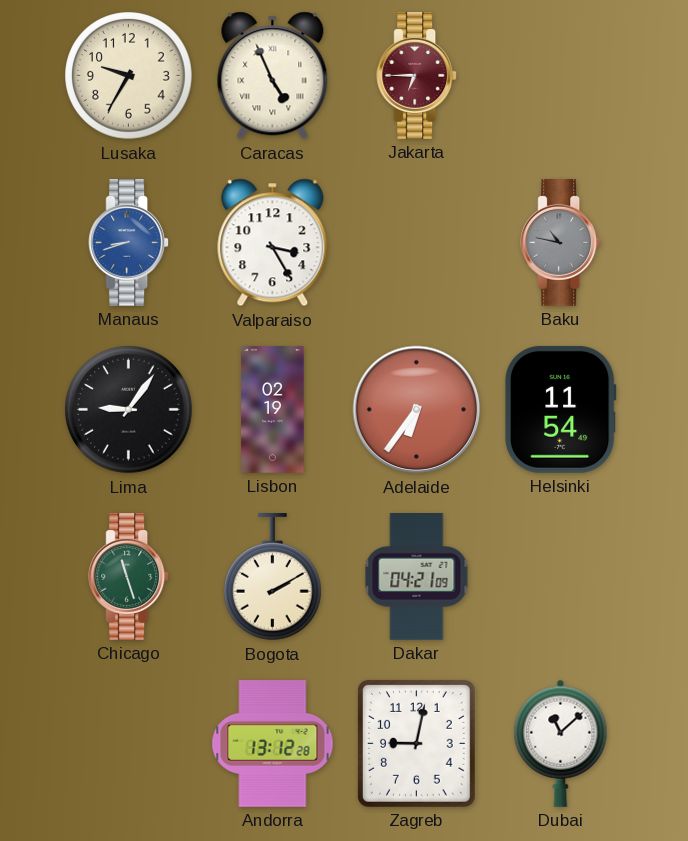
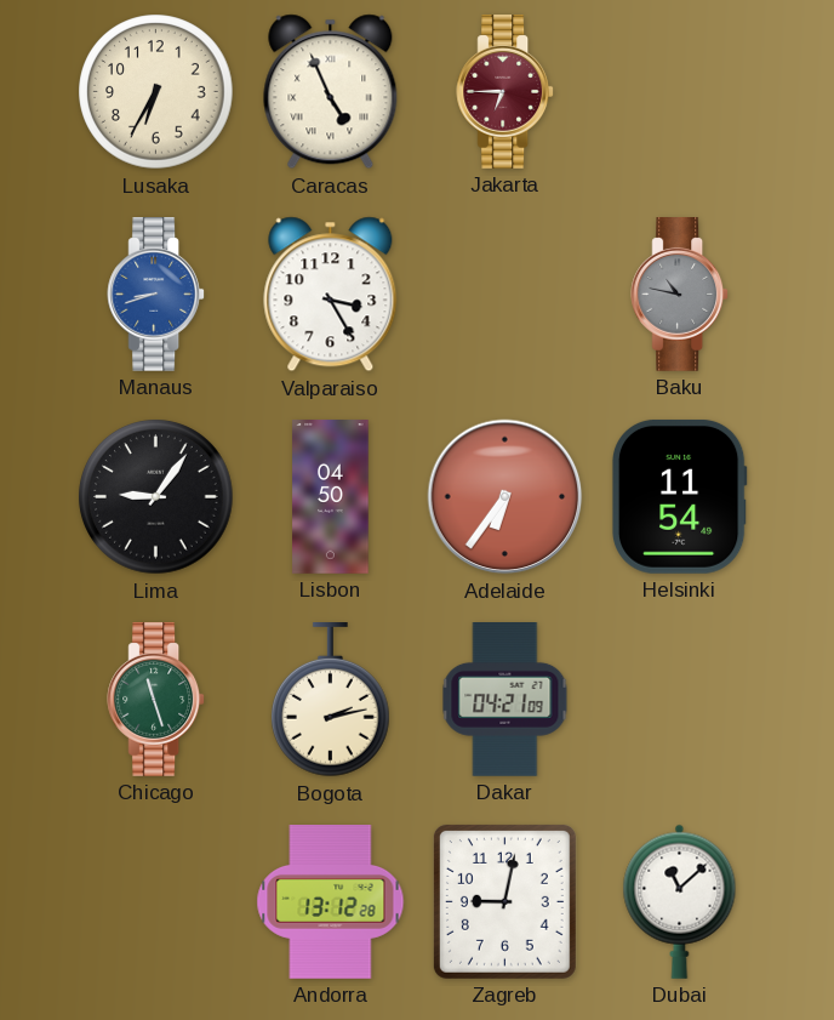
Lusaka: 9:35 -> 6:35 (156, 92)
Lisbon: 02:19 -> 04:50 (331, 497)
Bogota: 2:10 -> 2:13 (331, 701)
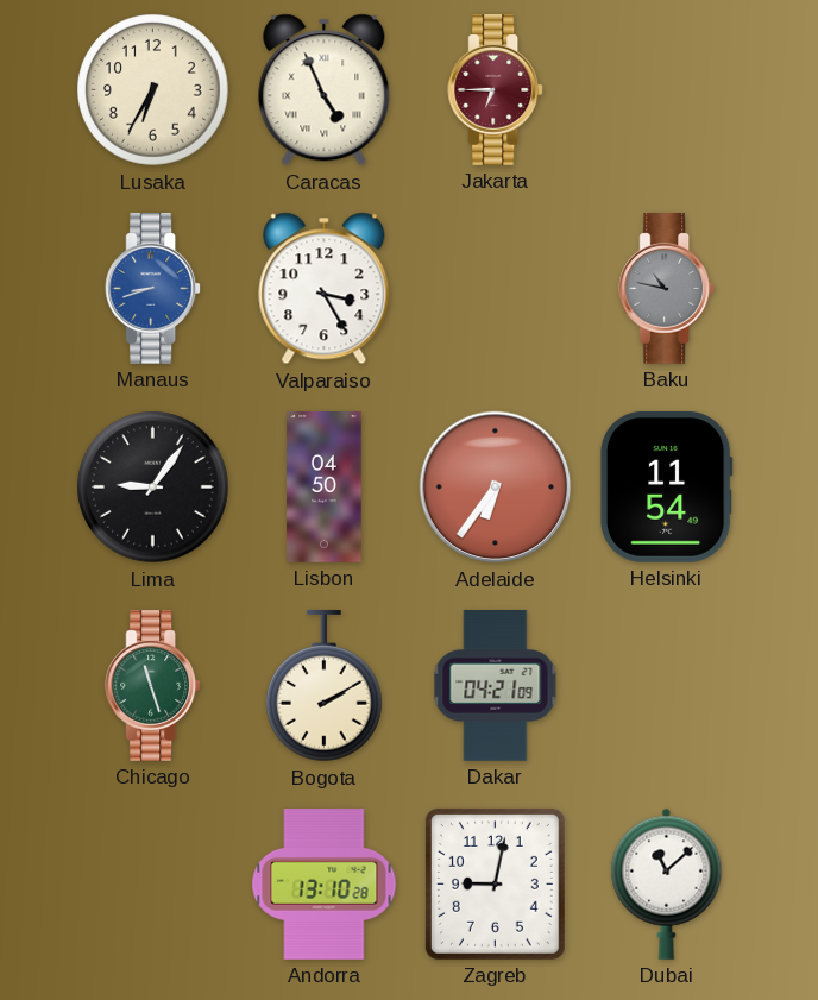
Bogota: 2:13 -> 2:10 (325, 687)
Andorra: 13:12 -> 13:10 (325, 885)
